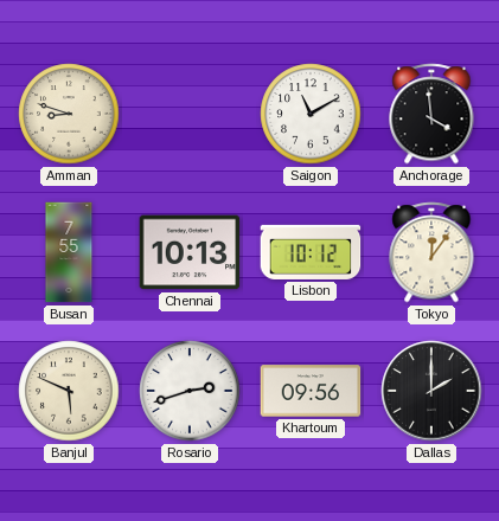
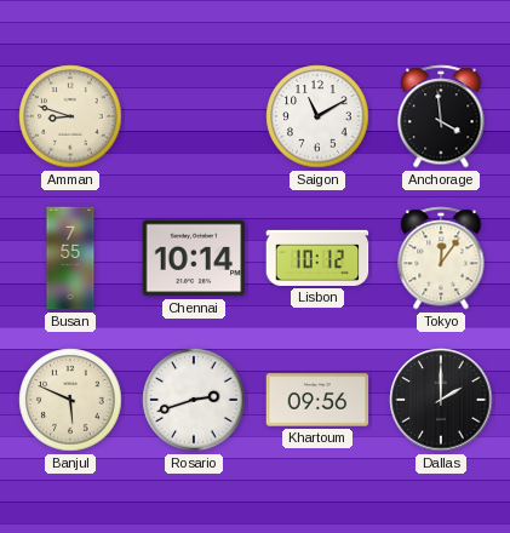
Chennai: 10:13 -> 10:14 (194, 258)
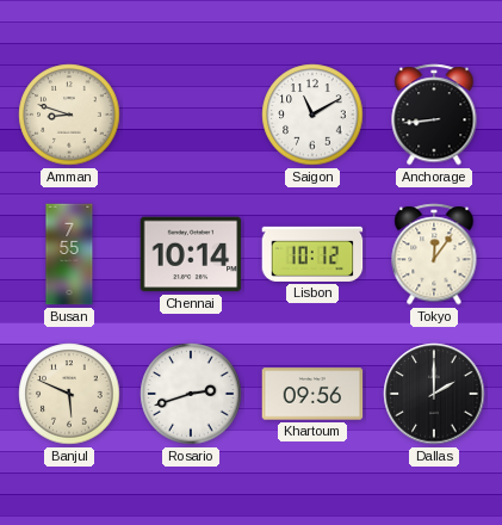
Anchorage: 3:59 -> 8:44 (434, 115)
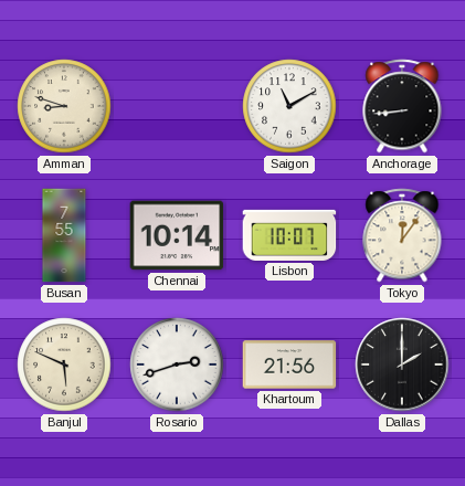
Lisbon: 10:12 -> 10:07 (289, 235)
Khartoum: 09:56 -> 21:56 (289, 364)
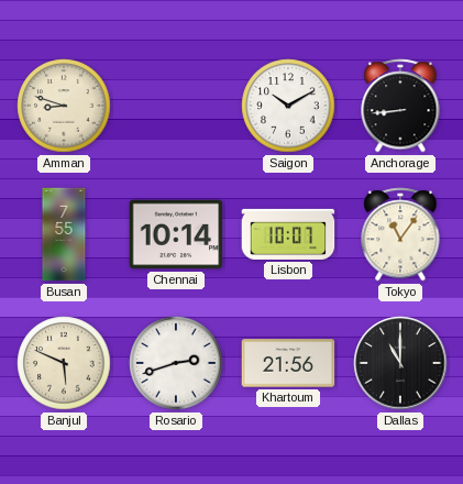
Saigon: 11:10 -> 10:10 (288, 106)
Tokyo: 12:06 -> 11:06 (400, 234)
Dallas: 2:00 -> 11:00 (400, 363)
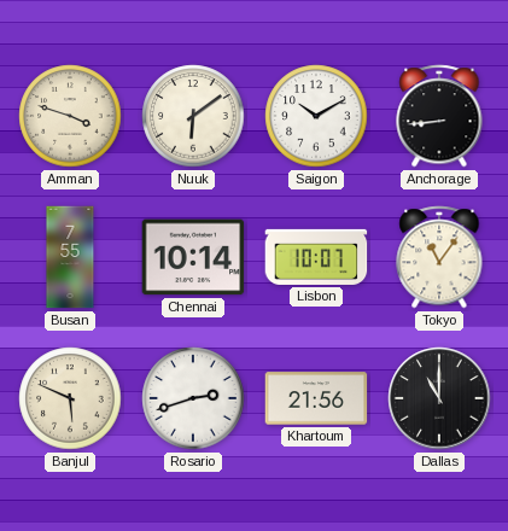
Amman: 8:48 -> 3:48 (70, 116)
Nuuk: none -> 6:09 (193, 116)
